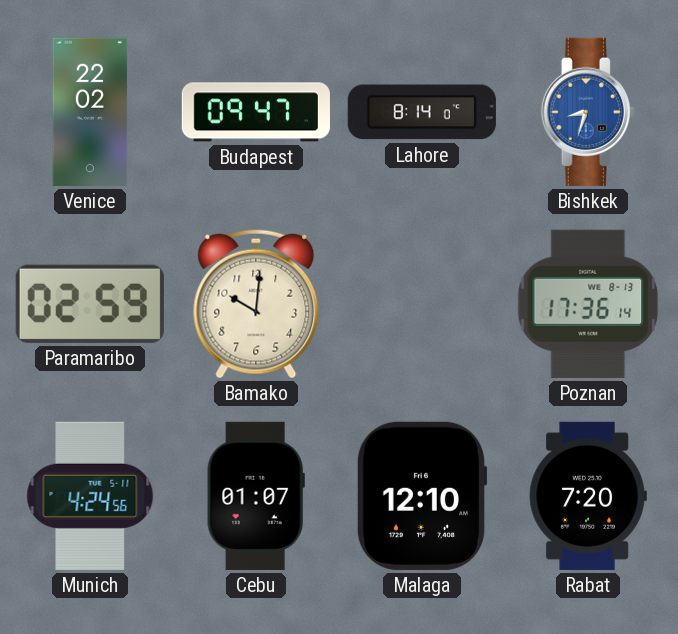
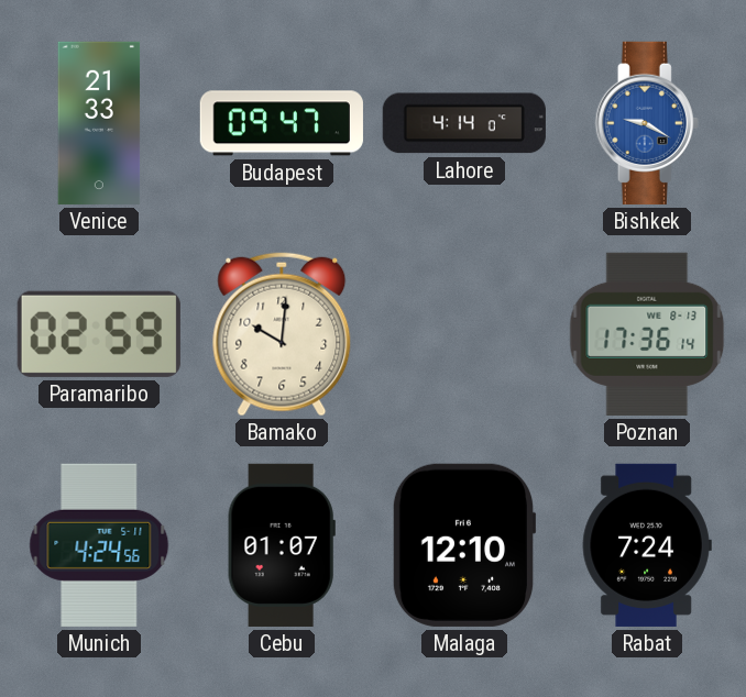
Venice: 22:02 -> 21:33 (99, 123)
Lahore: 8:14 -> 4:14 (464, 123)
Bishkek: 8:33 -> 9:20 (647, 123)
Rabat: 7:20 -> 7:24 (647, 545)
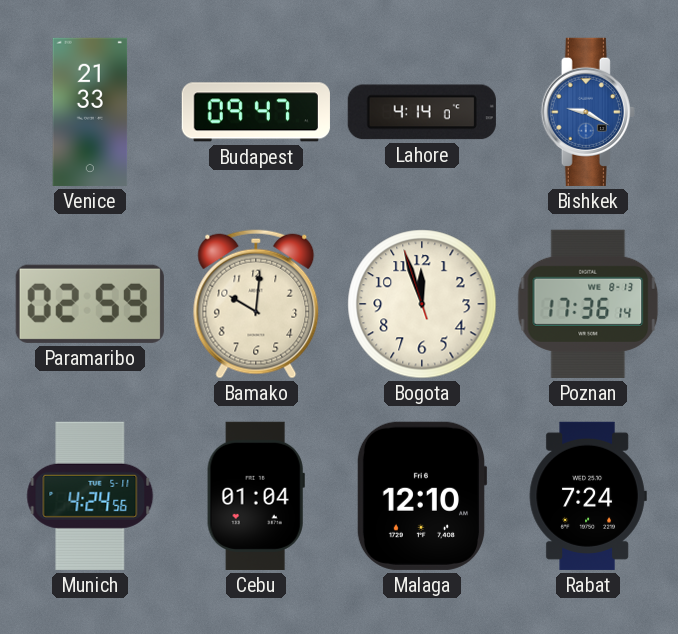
Bogota: none -> 11:56 (422, 304)
Cebu: 01:07 -> 01:04 (256, 496)
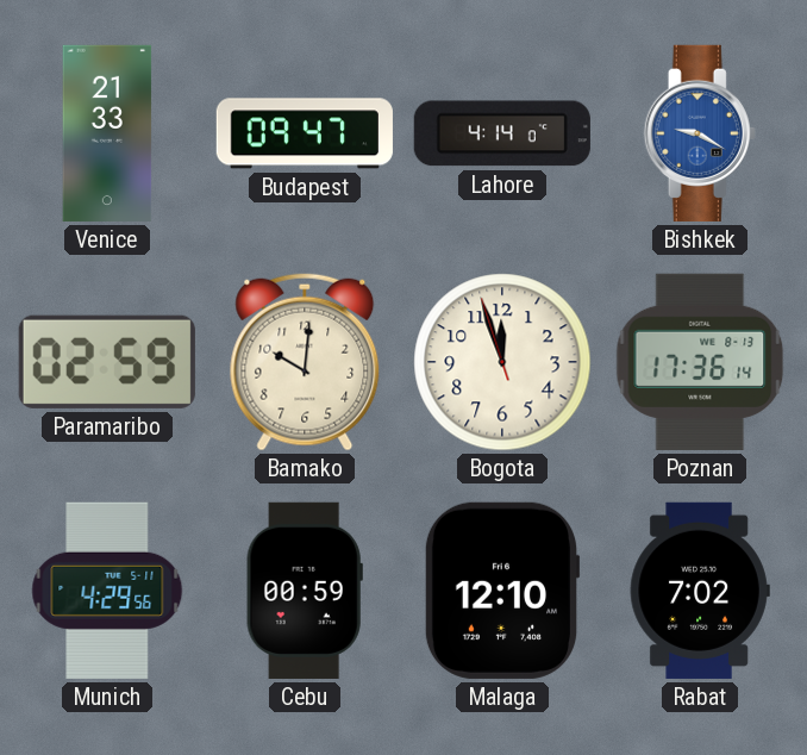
Munich: 4:24 -> 4:29 (107, 591)
Cebu: 01:04 -> 00:59 (305, 591)
Rabat: 7:24 -> 7:02 (700, 591)
